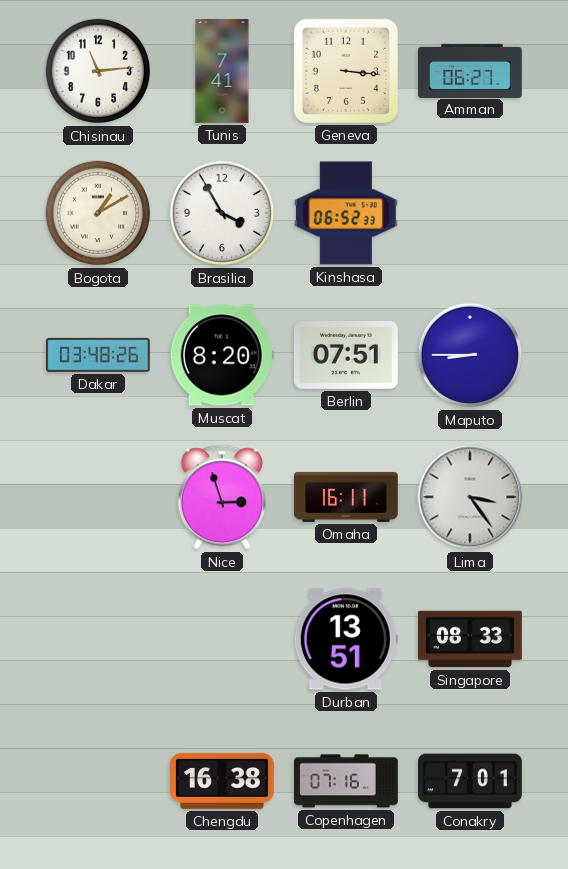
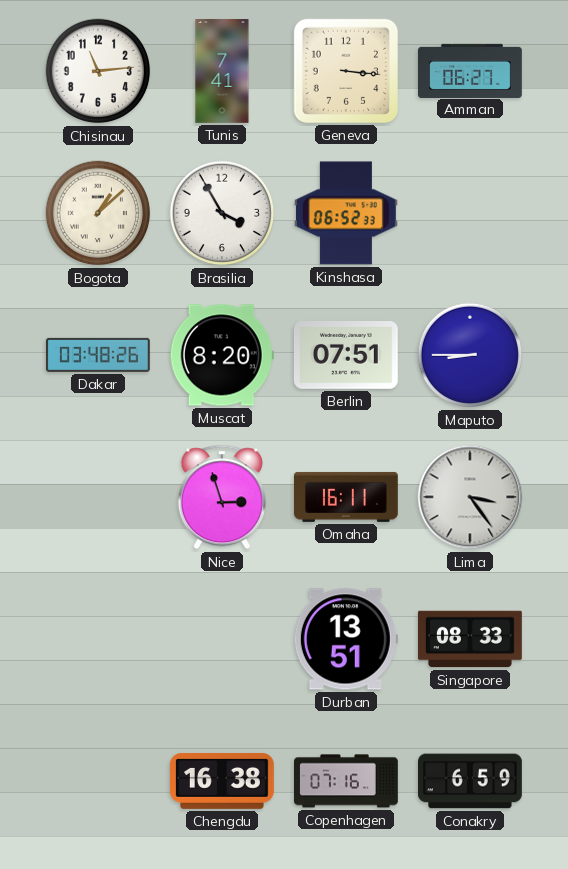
Bogota: 1:10 -> 1:08 (98, 213)
Conakry: 7:01 -> 6:59 (471, 781)
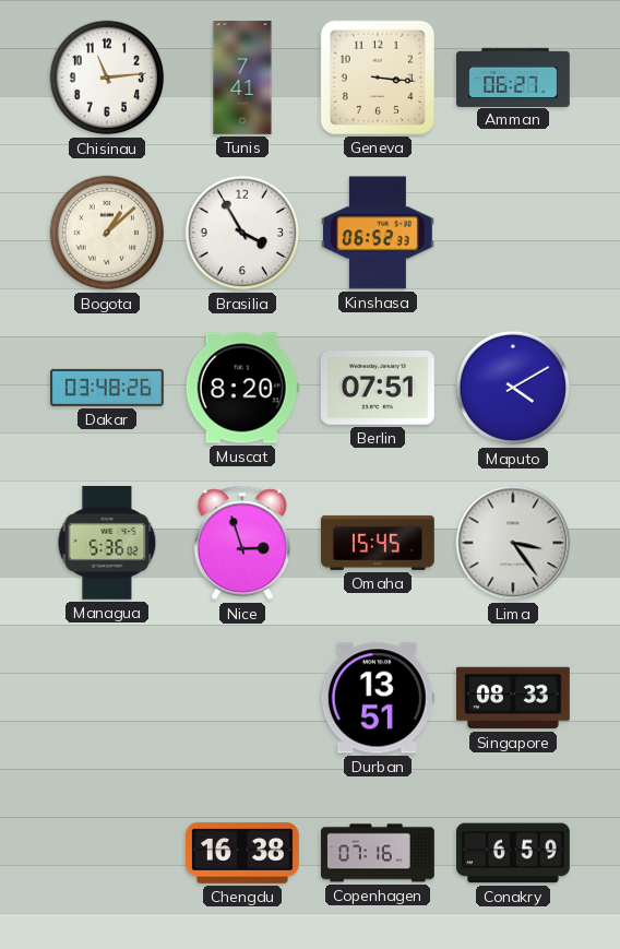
Maputo: 8:45 -> 4:10 (513, 388)
Managua: none -> 5:36 (107, 543)
Omaha: 16:11 -> 15:45 (378, 543)
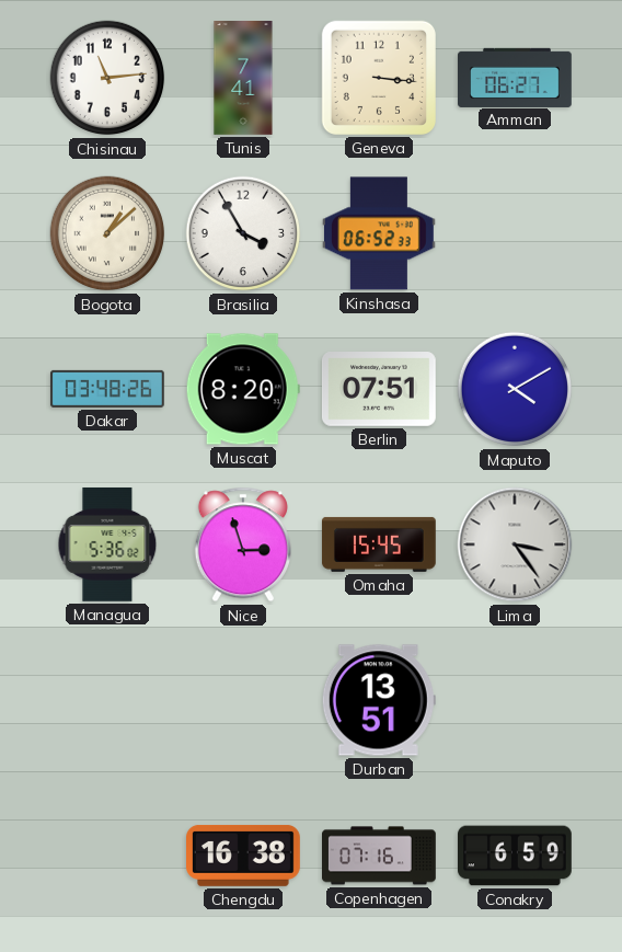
Singapore: 08:33 -> none (513, 698)
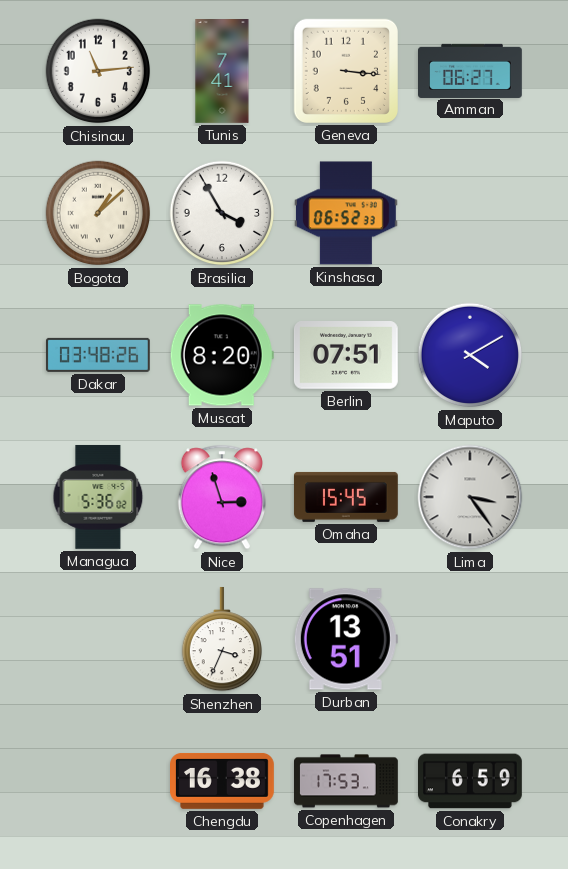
Shenzhen: none -> 3:34 (221, 639)
Copenhagen: 07:16 -> 17:53 (347, 781)
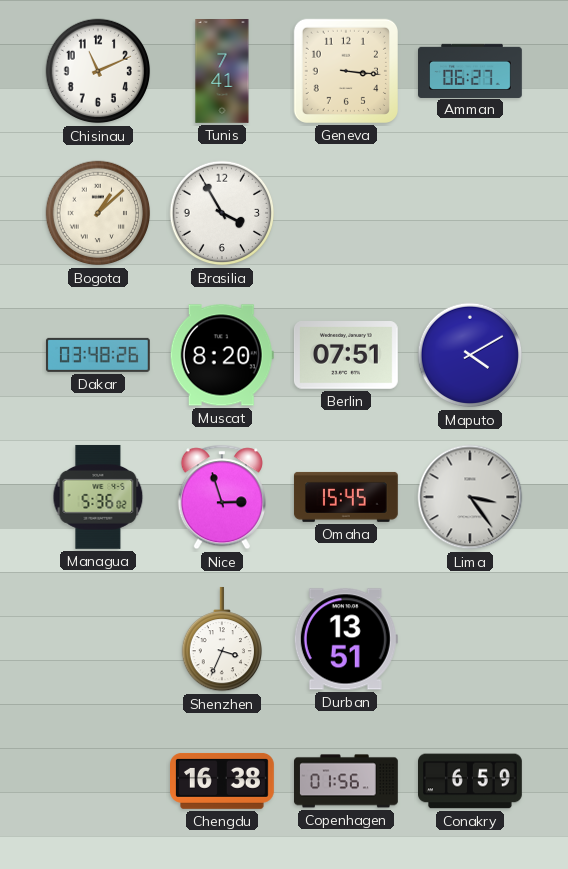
Chisinau: 11:14 -> 11:11 (98, 71)
Kinshasa: 06:52 -> none (346, 213)
Copenhagen: 17:53 -> 01:56 (347, 781)
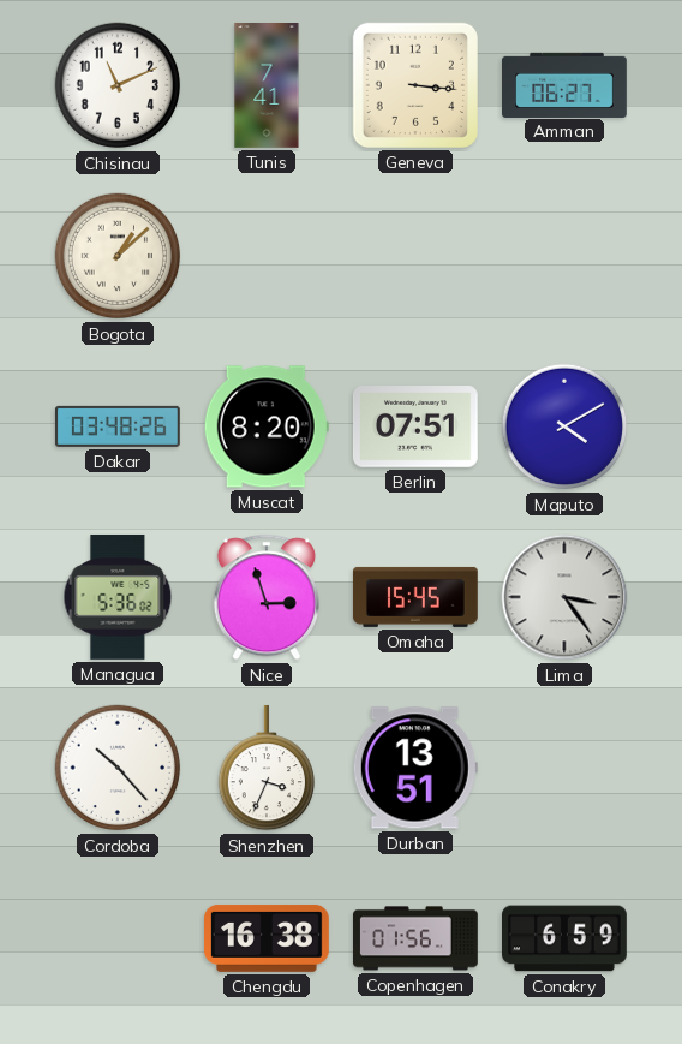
Brasilia: 3:55 -> none (222, 213)
Cordoba: none -> 10:23 (118, 768)
